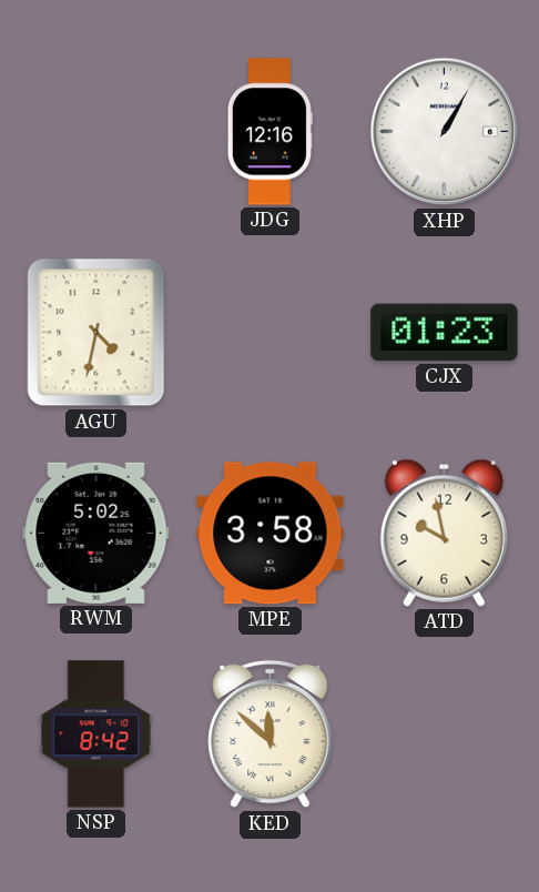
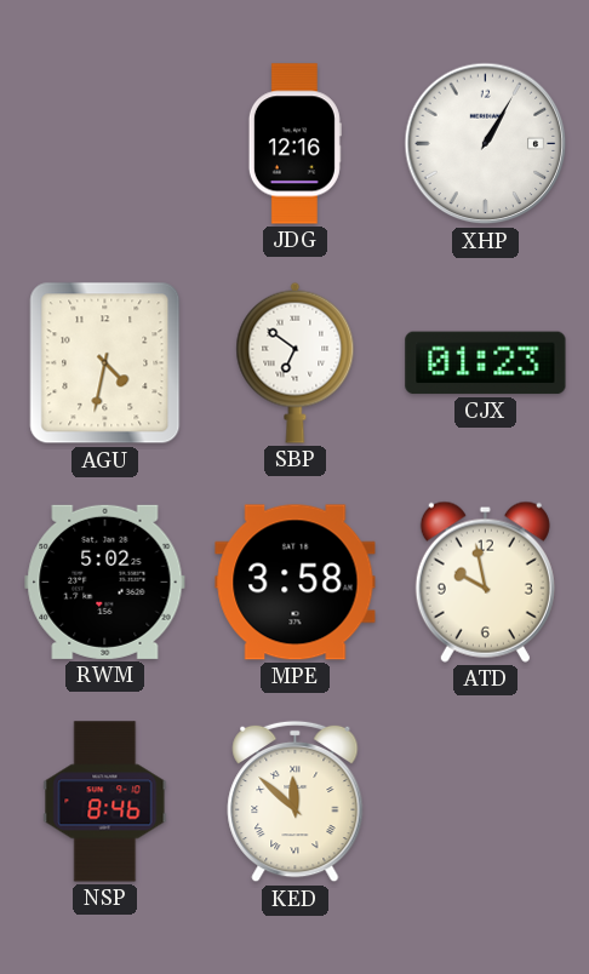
SBP: none -> 6:51 (296, 362)
NSP: 8:42 -> 8:46 (105, 802)
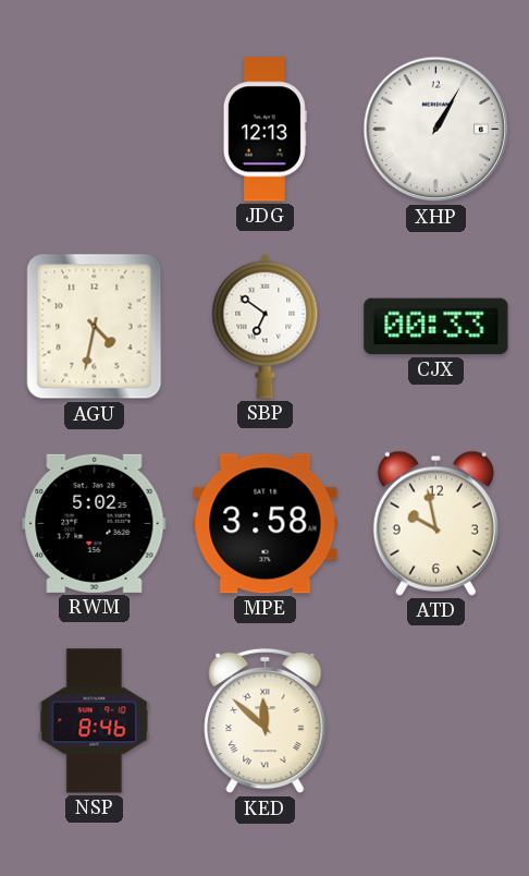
JDG: 12:16 -> 12:13 (264, 130)
CJX: 01:23 -> 00:33 (436, 327)
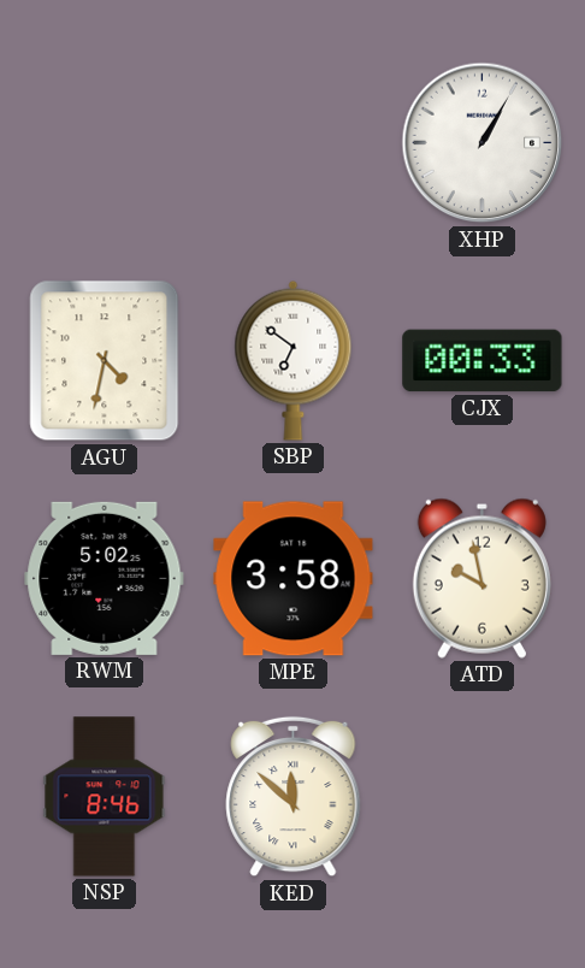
JDG: 12:13 -> none (264, 130)
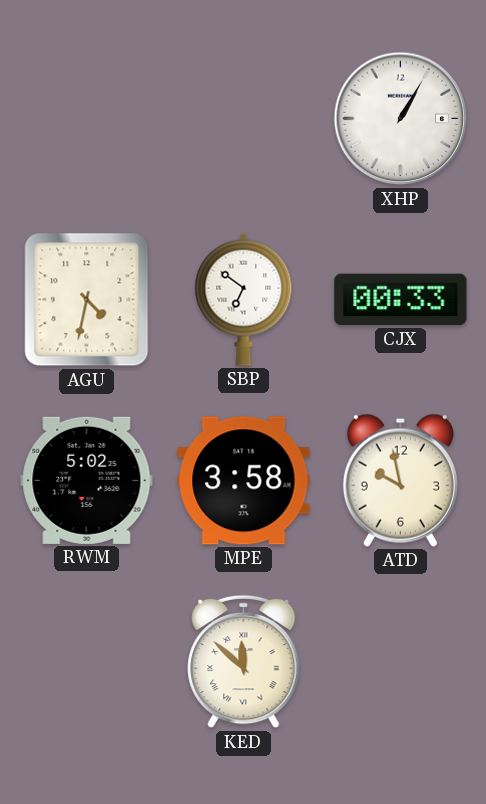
NSP: 8:46 -> none (105, 797)
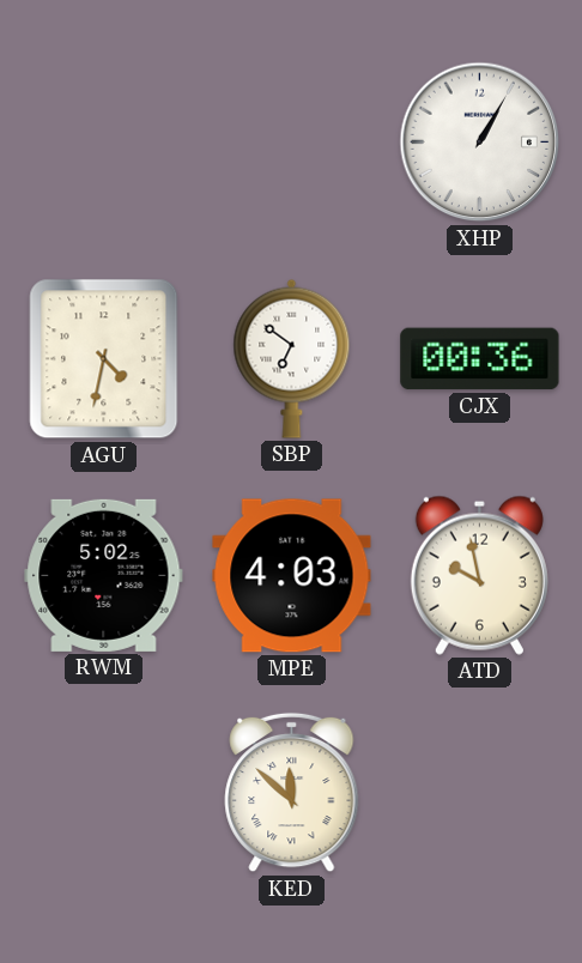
CJX: 00:33 -> 00:36 (480, 359)
MPE: 3:58 -> 4:03 (292, 576)
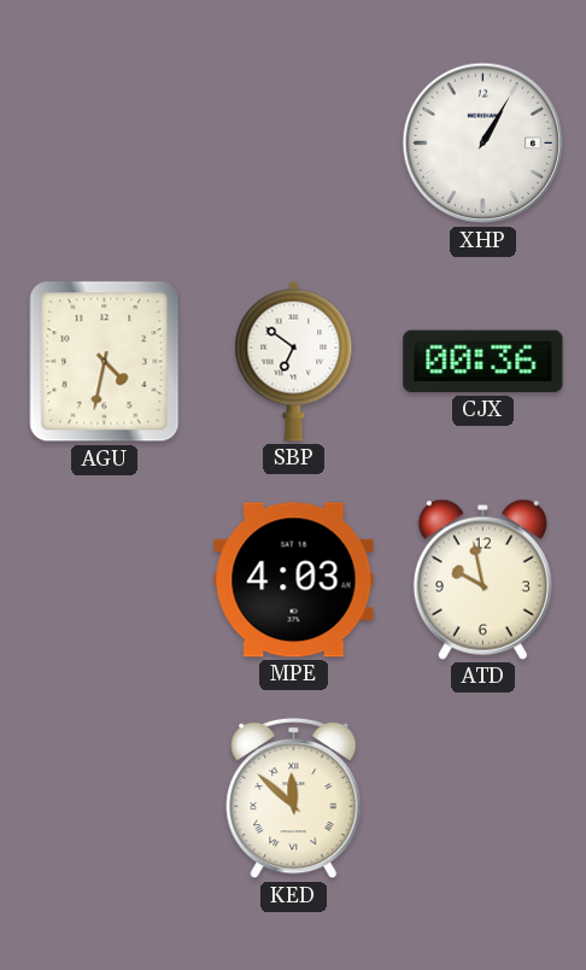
RWM: 5:02 -> none (104, 575)
